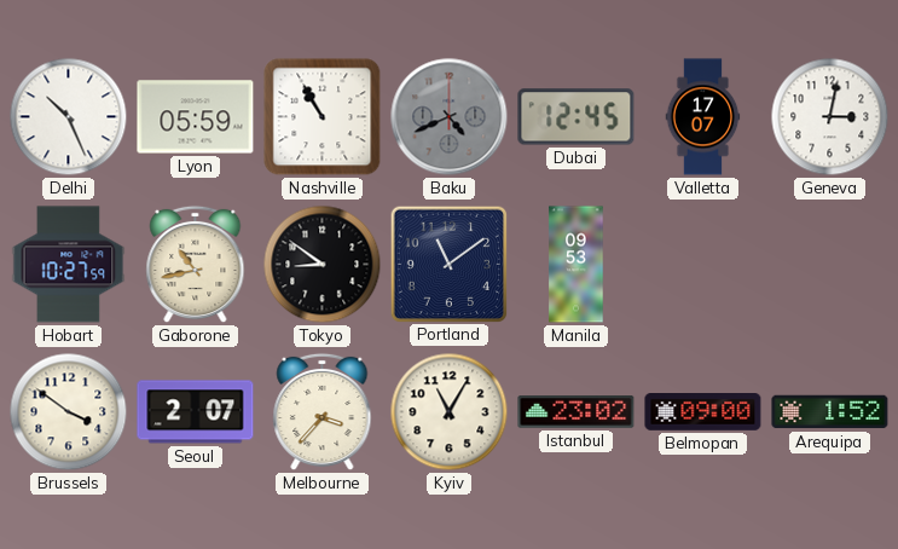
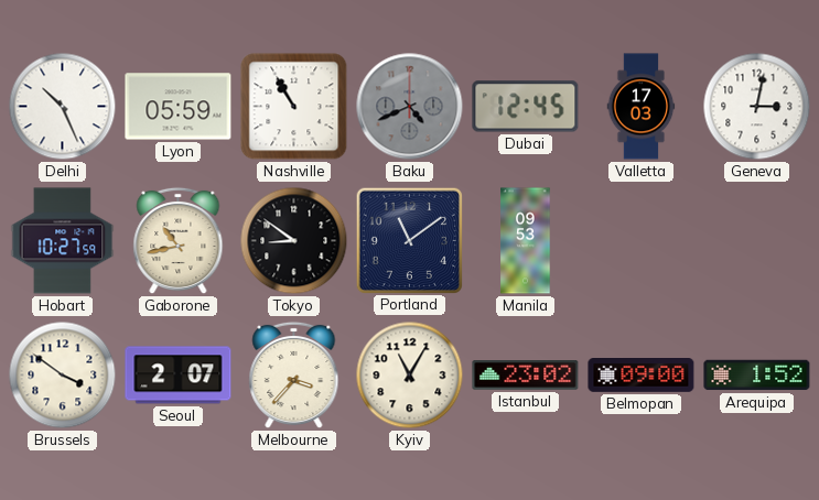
Valletta: 17:07 -> 17:03 (642, 107)
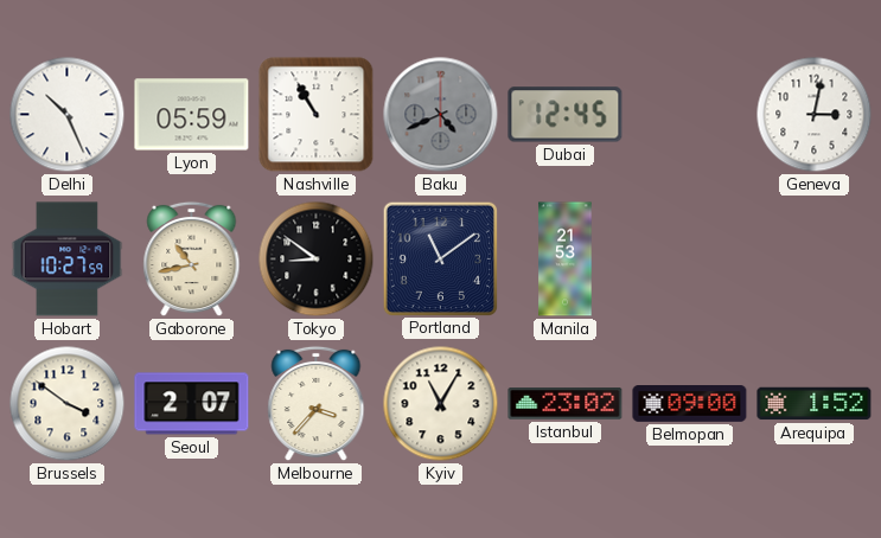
Valletta: 17:03 -> none (642, 107)
Manila: 09:53 -> 21:53 (566, 260)
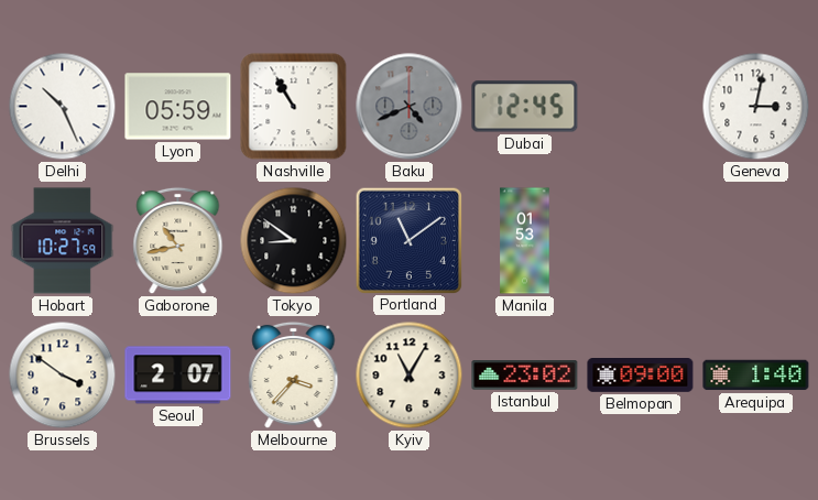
Manila: 21:53 -> 01:53 (525, 241)
Arequipa: 1:52 -> 1:40 (756, 376)
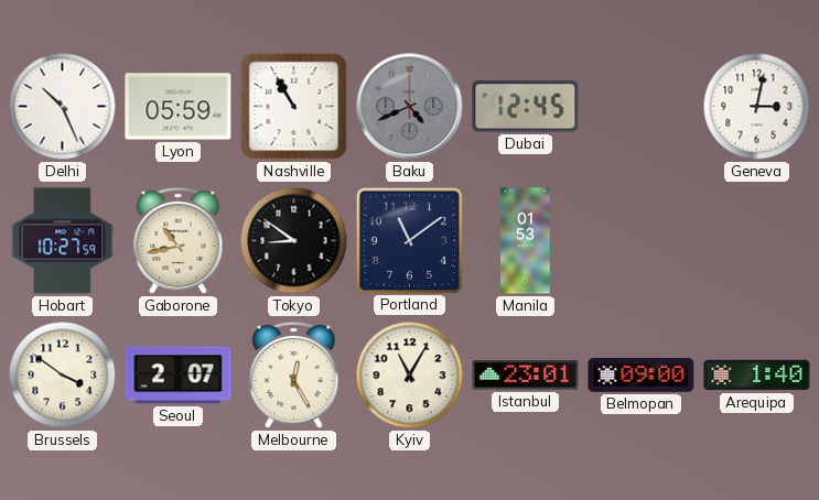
Melbourne: 3:37 -> 12:25 (294, 376)
Istanbul: 23:02 -> 23:01 (526, 376)
